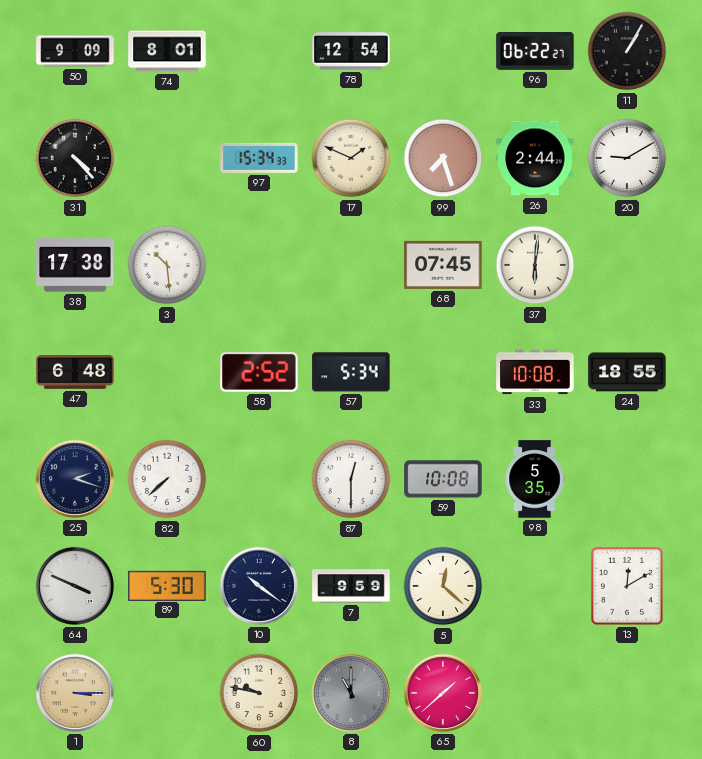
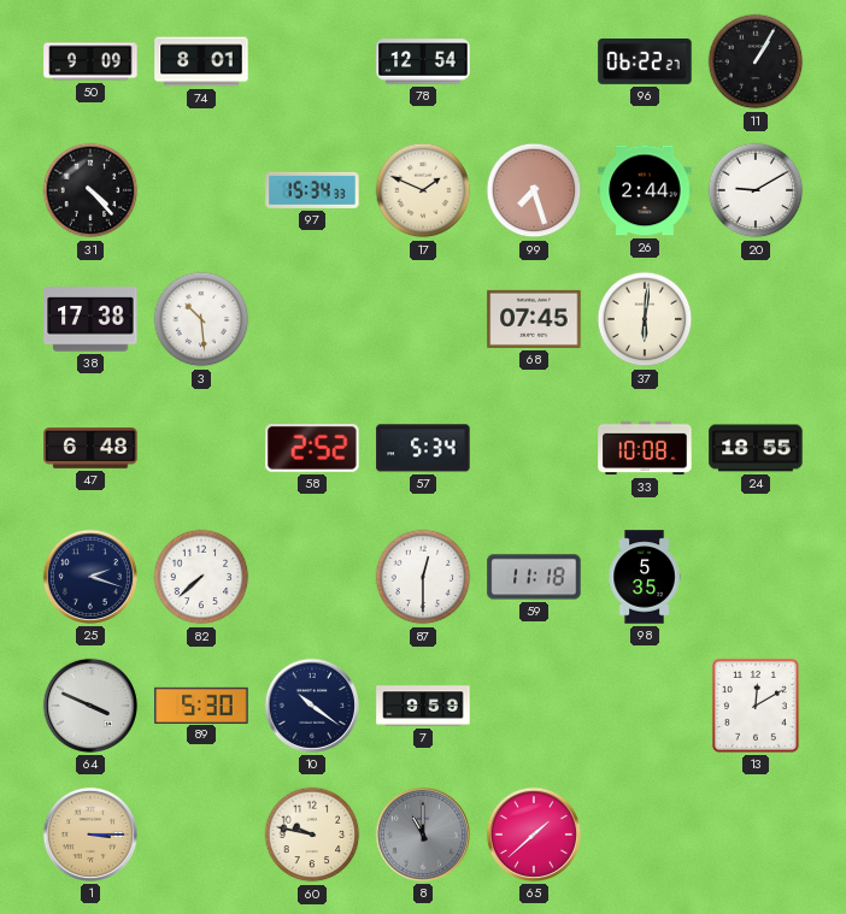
59: 10:08 -> 11:18 (534, 577)
5: 12:22 -> none (443, 586)
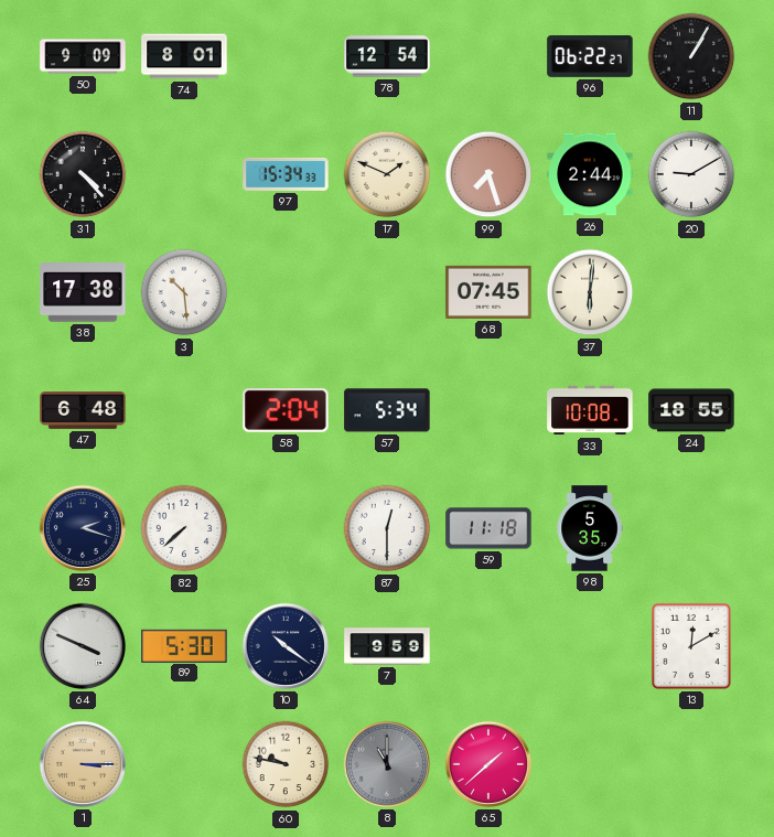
58: 2:52 -> 2:04 (286, 411)
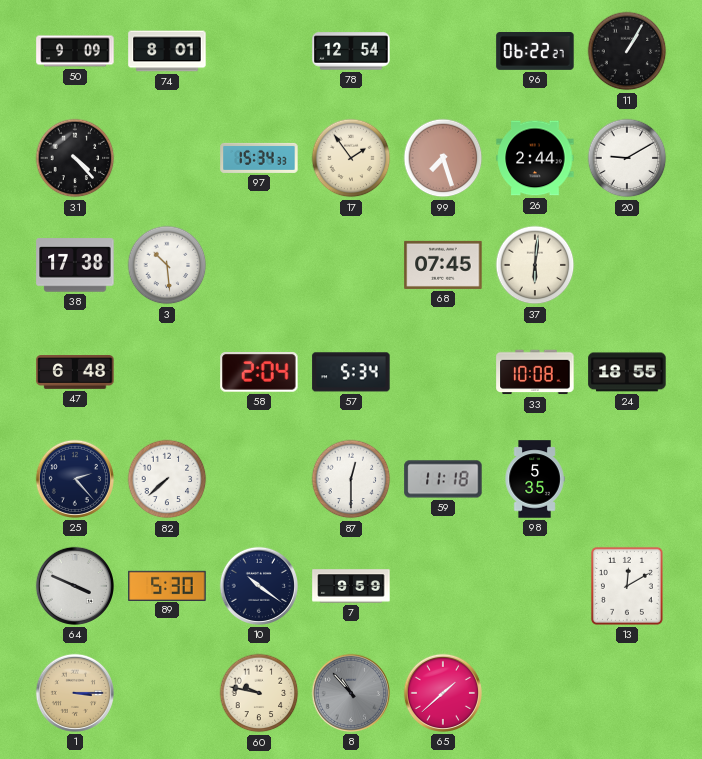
17: 1:49 -> 1:54 (351, 158)
25: 2:18 -> 2:23 (75, 479)
8: 11:00 -> 10:53 (351, 693)
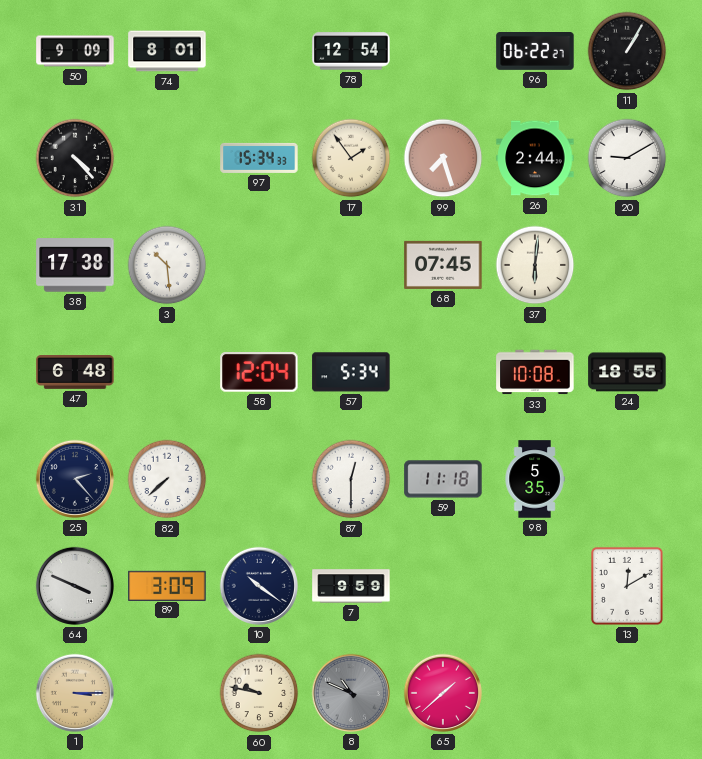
58: 2:04 -> 12:04 (259, 373)
89: 5:30 -> 3:09 (167, 585)
8: 10:53 -> 10:49 (351, 693)
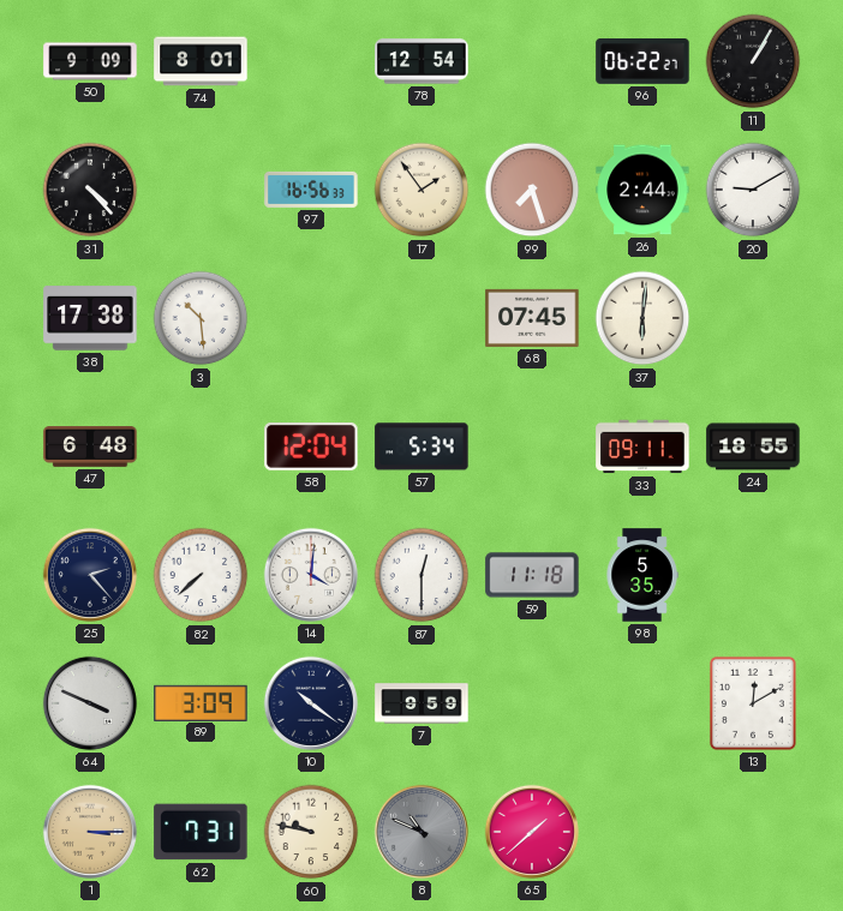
97: 15:34 -> 16:56 (311, 190)
33: 10:08 -> 09:11 (642, 446)
14: none -> 4:01 (311, 575)
62: none -> 7:31 (201, 832)
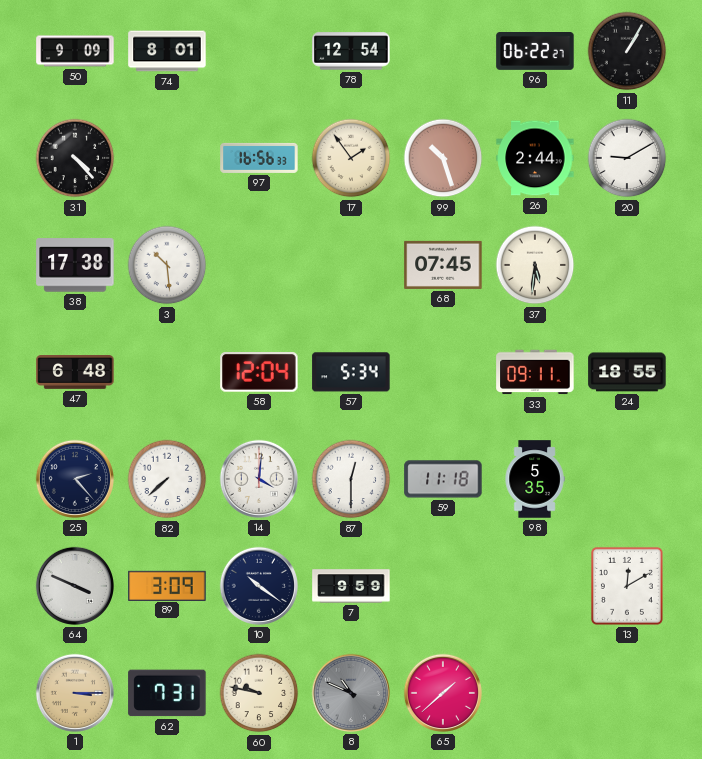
99: 7:27 -> 10:27 (443, 158)
37: 6:01 -> 5:31 (535, 265)
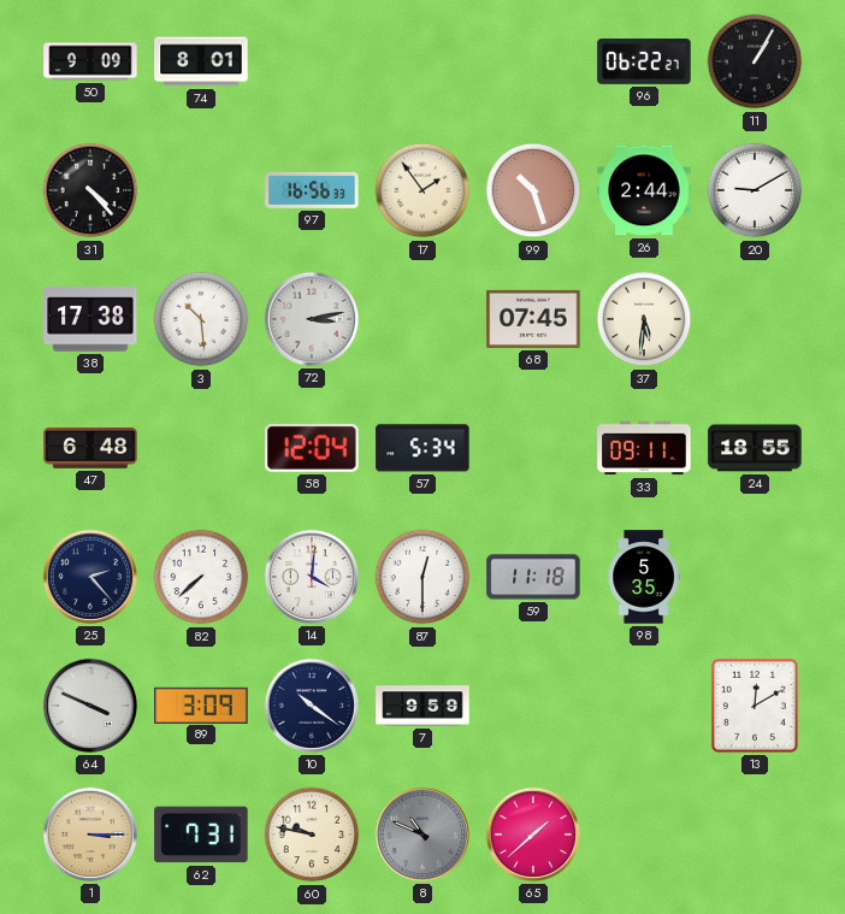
78: 12:54 -> none (351, 51)
72: none -> 3:13 (312, 319)
